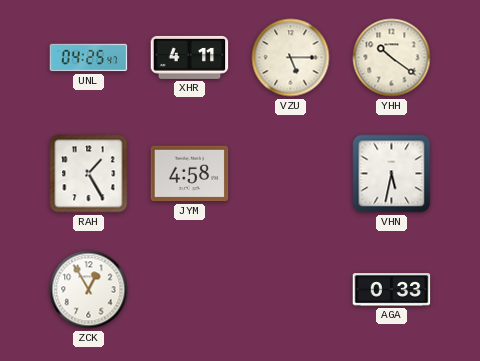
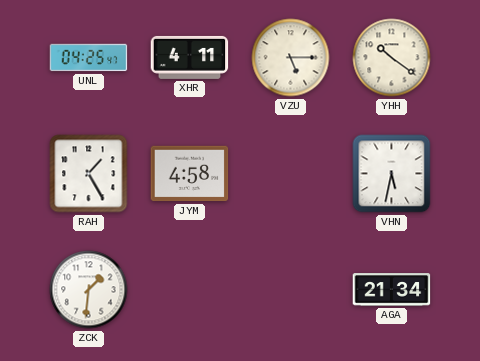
ZCK: 12:55 -> 1:31 (89, 290)
AGA: 0:33 -> 21:34 (392, 290)
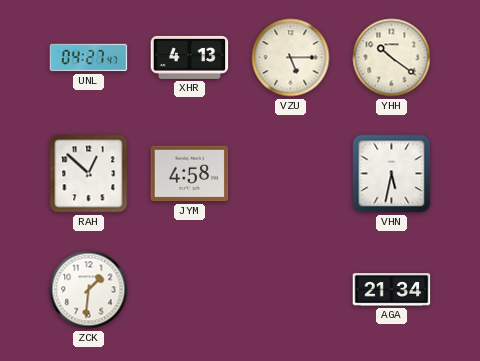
UNL: 04:25 -> 04:27 (89, 58)
XHR: 4:11 -> 4:13 (190, 57)
RAH: 1:25 -> 12:52 (89, 174)
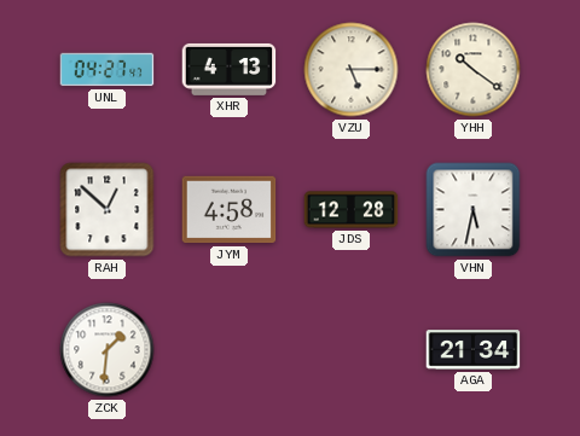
JDS: none -> 12:28 (352, 210)
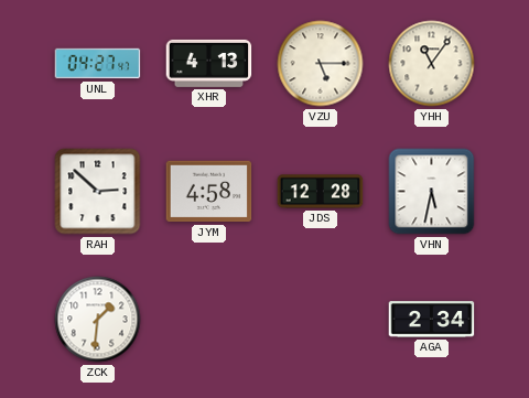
YHH: 10:21 -> 11:06 (432, 64)
RAH: 12:52 -> 2:52 (98, 192)
AGA: 21:34 -> 2:34 (432, 320)
